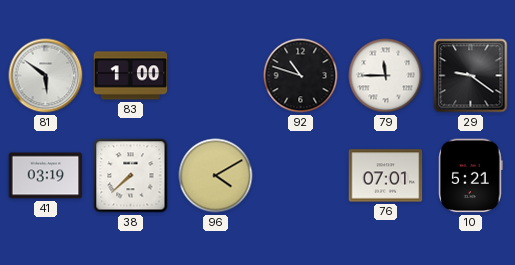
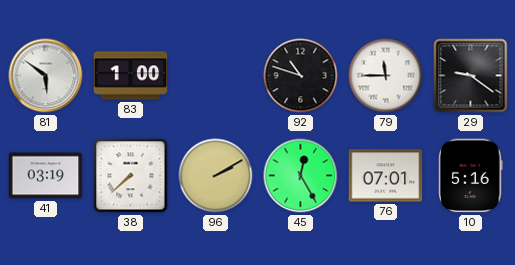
96: 4:10 -> 2:10 (216, 176)
45: none -> 12:25 (301, 176)
10: 5:21 -> 5:16 (471, 176)
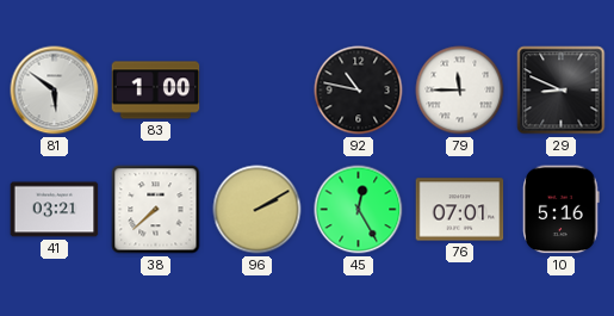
92: 10:48 -> 10:47 (359, 91)
29: 9:21 -> 8:49 (562, 91)
41: 03:19 -> 03:21 (55, 210)
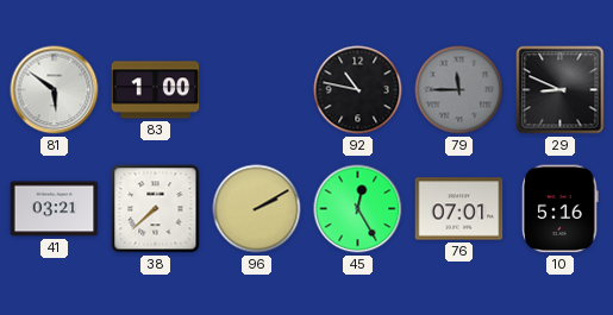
79 dial: white -> grey (459, 90)
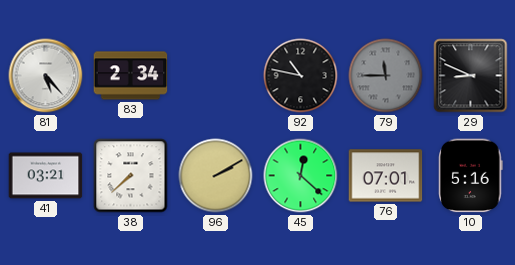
81: 5:51 -> 5:23 (46, 76)
83: 1:00 -> 2:34 (131, 76)
45: 12:25 -> 12:22 (301, 176)
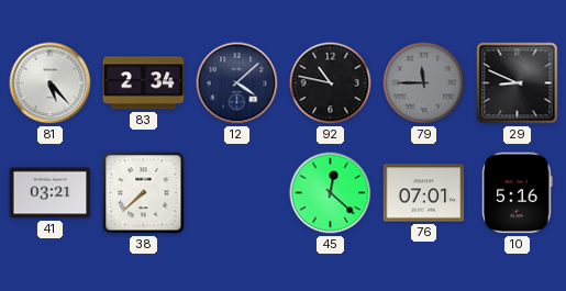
12: none -> 4:08 (237, 83)
96: 2:10 -> none (216, 176)
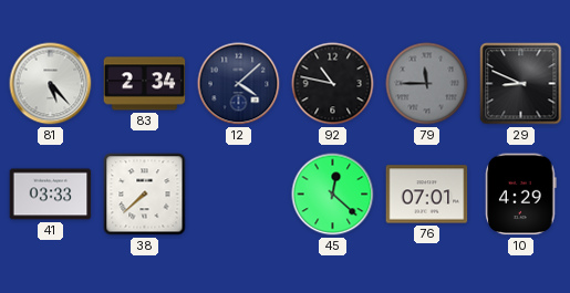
41: 03:21 -> 03:33 (51, 195)
10: 5:16 -> 4:29 (521, 195)
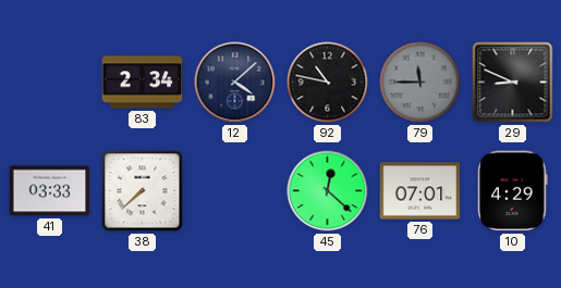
81: 5:23 -> none (51, 84)
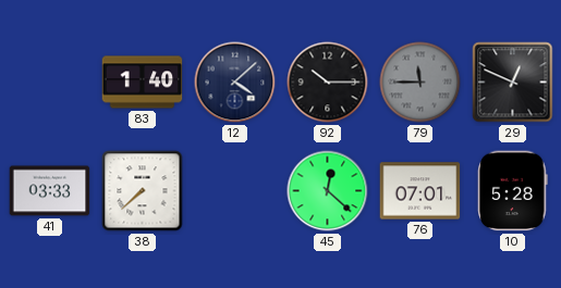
83: 2:34 -> 1:40 (143, 83)
92: 10:47 -> 10:15 (328, 83)
29: 8:49 -> 12:49 (513, 83)
10: 4:29 -> 5:28 (513, 191)
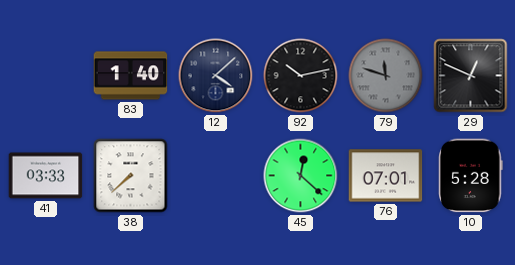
92: 10:15 -> 10:13 (301, 76)
79: 11:45 -> 11:48 (386, 76)
